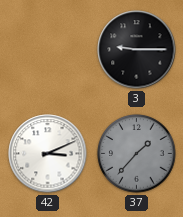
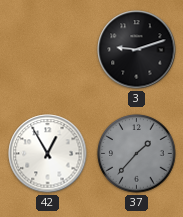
3: 9:15 -> 9:12 (137, 50)
42: 3:11 -> 12:55 (48, 154)
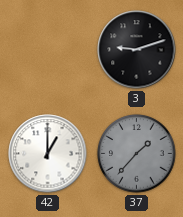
42: 12:55 -> 1:00 (48, 154)
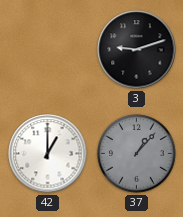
37: 1:37 -> 1:07 (137, 154)
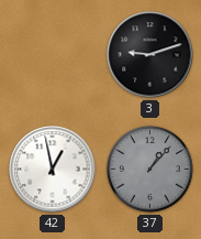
42: 1:00 -> 12:58 (53, 170)
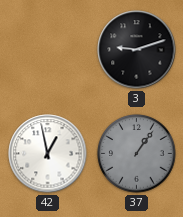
37: 1:07 -> 1:06 (137, 154)
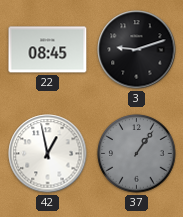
22: none -> 08:45 (48, 50)
